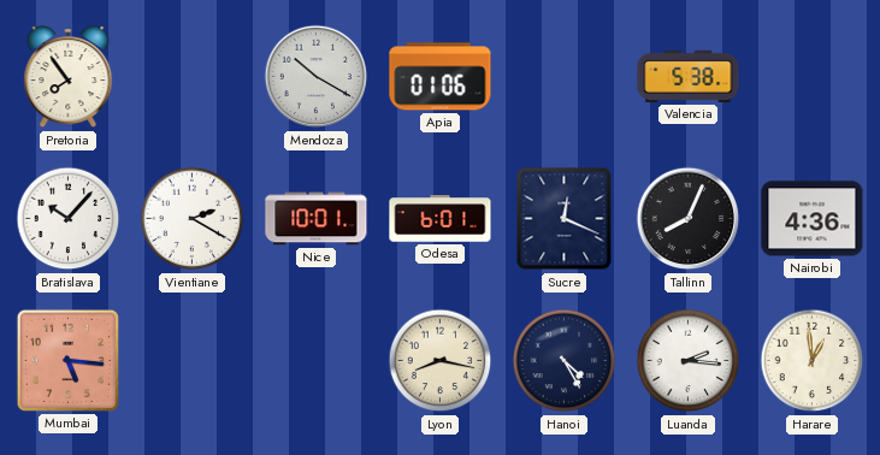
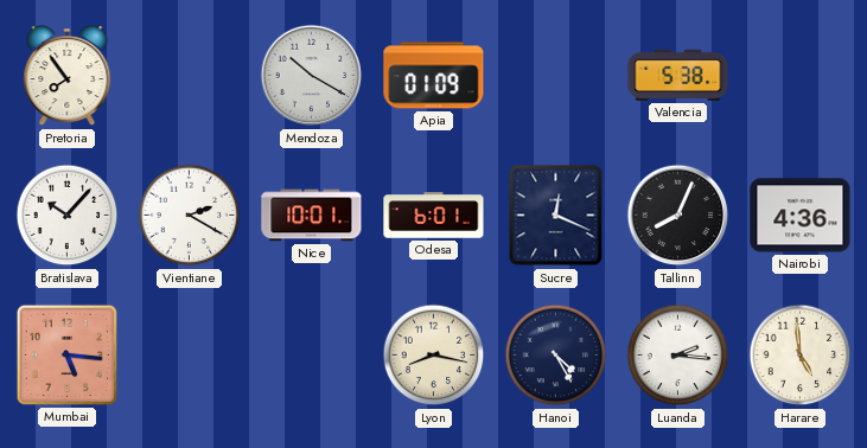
Apia: 01:06 -> 01:09 (434, 76)
Harare: 12:59 -> 4:59 (801, 356)
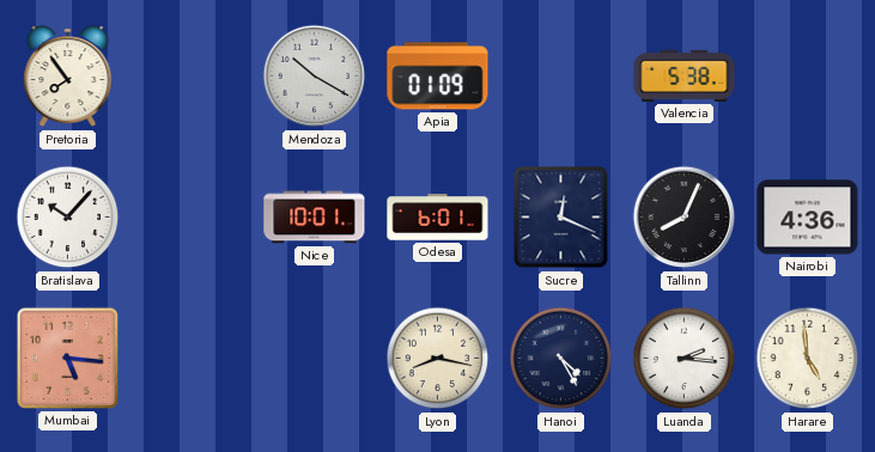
Vientiane: 2:20 -> none (190, 216)
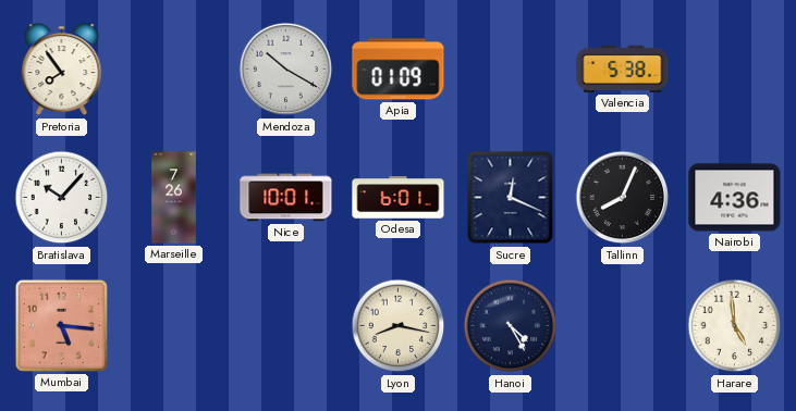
Marseille: none -> 7:26 (174, 198)
Luanda: 2:16 -> none (685, 359)
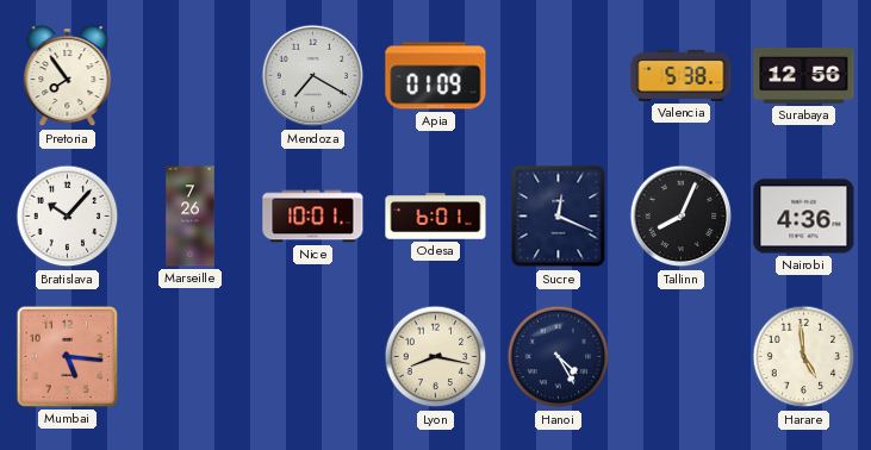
Mendoza: 10:20 -> 7:20 (313, 76)
Surabaya: none -> 12:56 (804, 76)
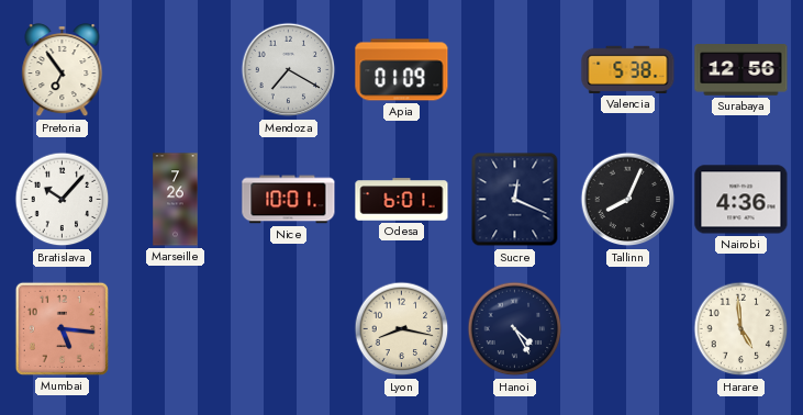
Pretoria: 7:54 -> 6:54 (63, 70)
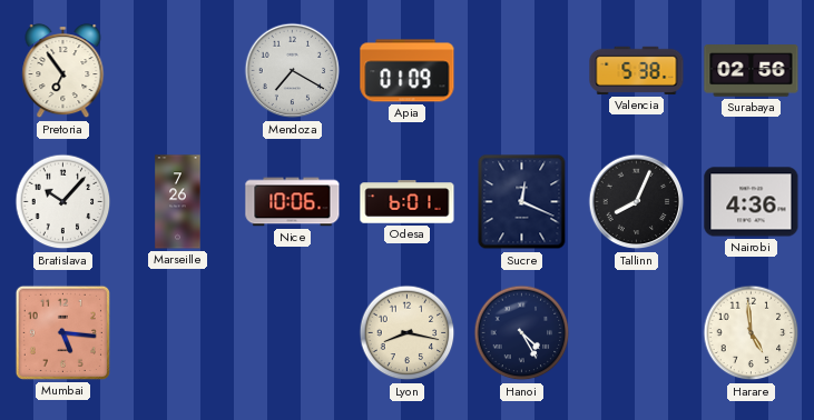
Surabaya: 12:56 -> 02:56 (752, 71)
Nice: 10:01 -> 10:06 (293, 202)
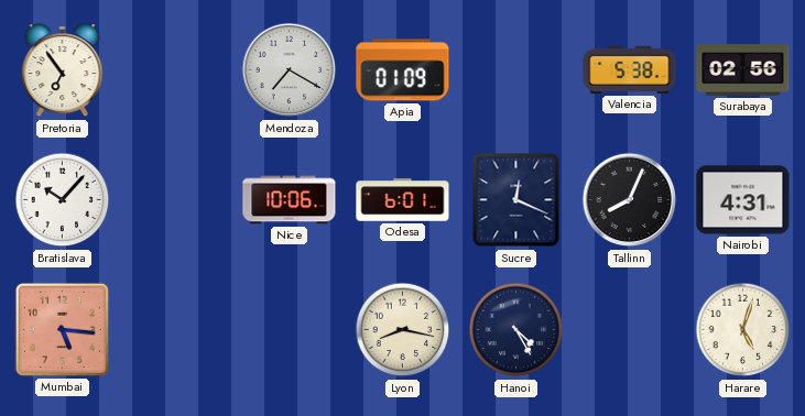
Marseille: 7:26 -> none (178, 202)
Nairobi: 4:36 -> 4:31 (743, 200)
Harare: 4:59 -> 5:03 (743, 330)
